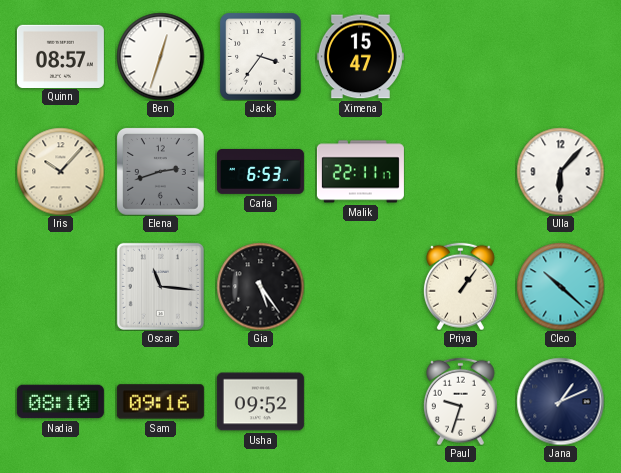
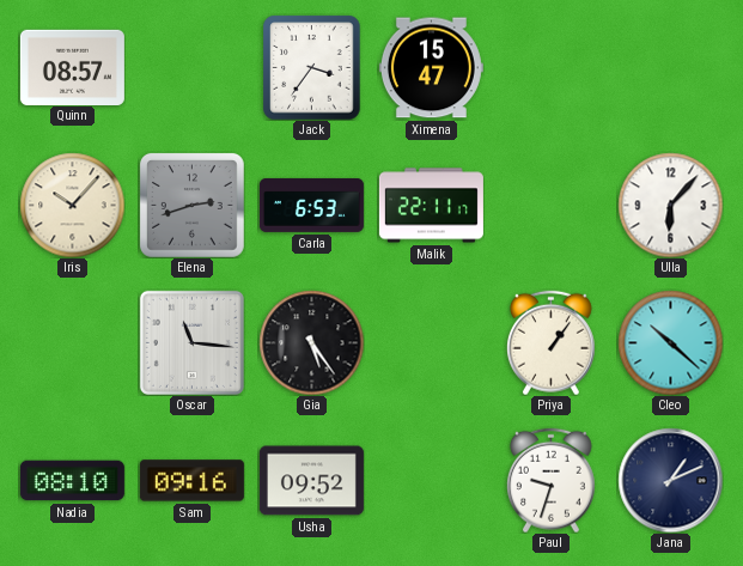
Ben: 12:33 -> none (160, 56)
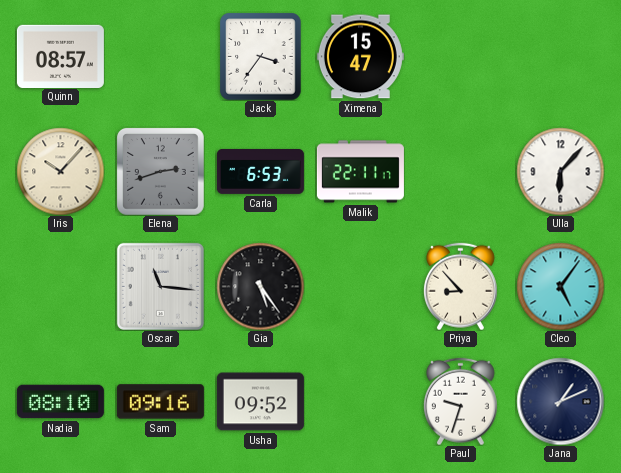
Priya: 1:06 -> 8:53 (460, 286)
Cleo: 10:22 -> 5:06 (560, 286)
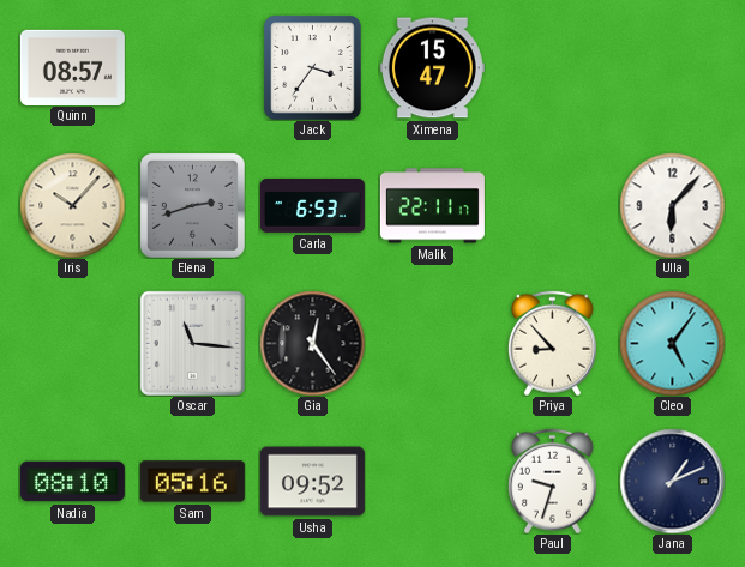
Gia: 5:24 -> 12:24 (312, 343)
Sam: 09:16 -> 05:16 (192, 482)
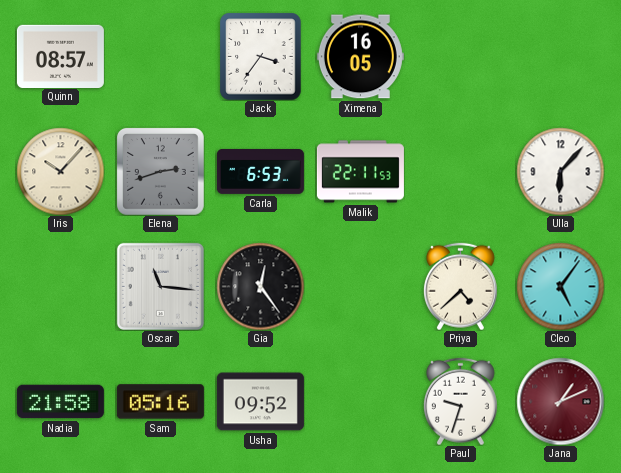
Ximena: 15:47 -> 16:05 (360, 57)
Malik: 22:11:17 -> 22:11:53 (360, 172)
Priya: 8:53 -> 4:38 (460, 286)
Nadia: 08:10 -> 21:58 (60, 402)
Jana dial: navy -> burgundy (560, 401)
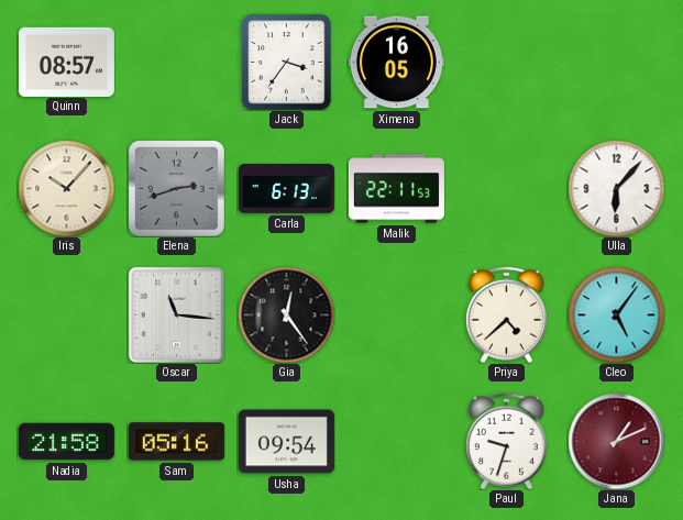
Carla: 6:53 -> 6:13 (286, 188)
Usha: 09:52 -> 09:54 (286, 442)
